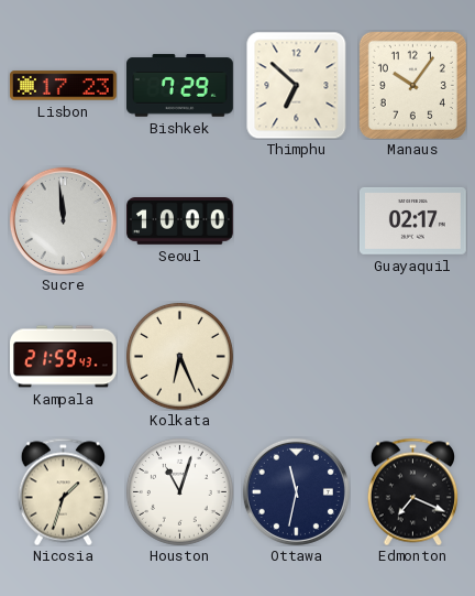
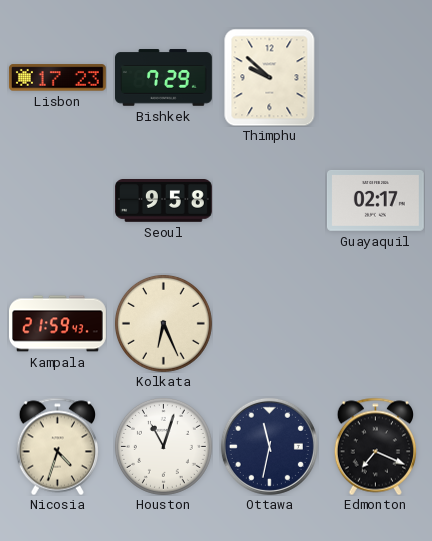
Thimphu: 6:52 -> 9:52 (270, 77)
Manaus: 10:06 -> none (412, 85)
Sucre: 11:59 -> none (63, 220)
Seoul: 10:00 -> 9:58 (164, 201)
Nicosia: 1:33 -> 4:33 (57, 446)
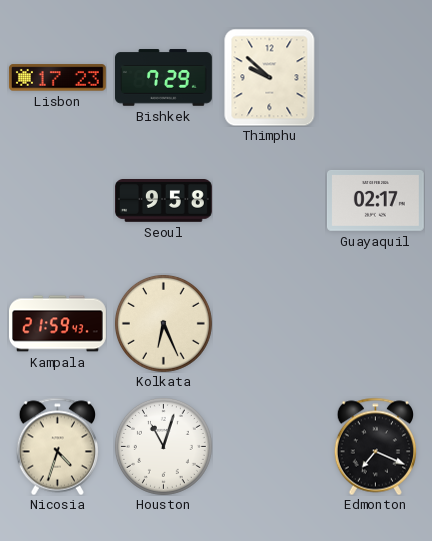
Ottawa: 11:32 -> none (269, 446)
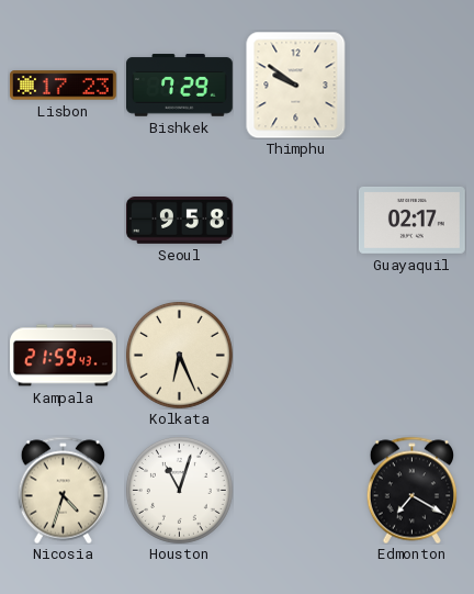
Thimphu: 9:52 -> 9:51 (296, 85)
Edmonton: 7:19 -> 7:20 (411, 490)
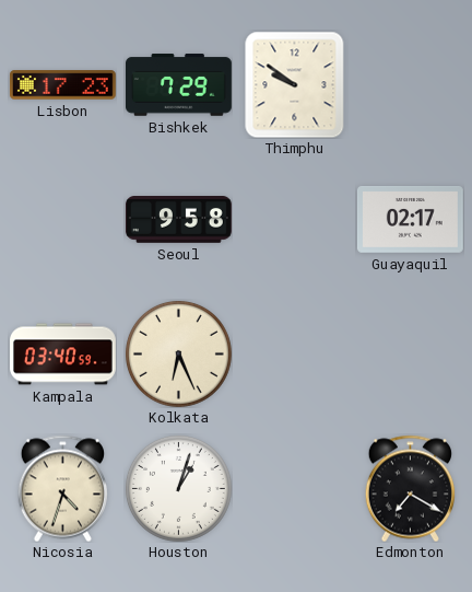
Kampala: 21:59 -> 03:40 (63, 355)
Houston: 11:03 -> 1:03 (178, 488)
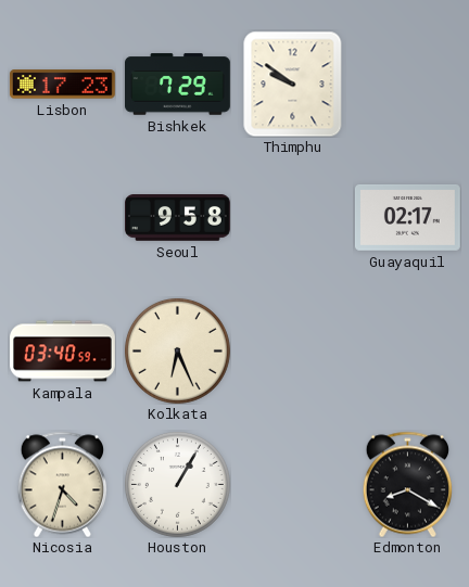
Houston: 1:03 -> 1:05 (177, 484)
Edmonton: 7:20 -> 8:20 (407, 484)
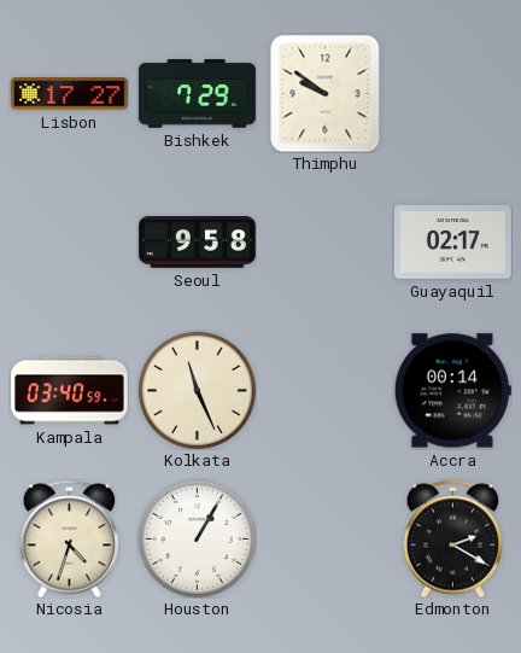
Lisbon: 17:23 -> 17:27 (69, 94)
Kolkata: 6:26 -> 11:26 (197, 390)
Accra: none -> 00:14 (452, 391)
Edmonton: 8:20 -> 2:20 (452, 538)
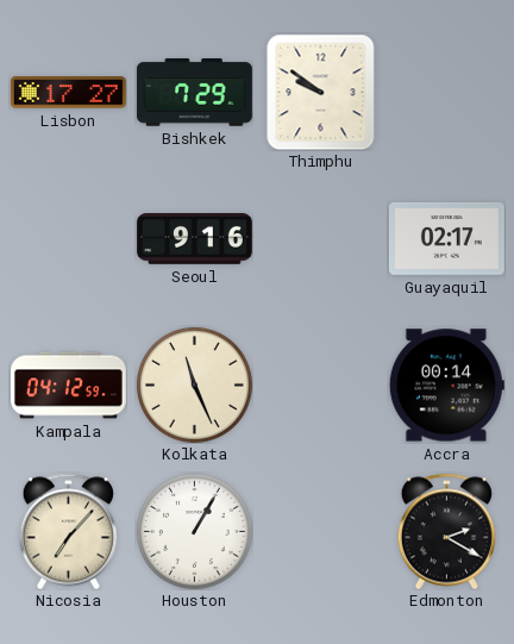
Seoul: 9:58 -> 9:16 (195, 239)
Kampala: 03:40 -> 04:12 (69, 386)
Nicosia: 4:33 -> 7:07 (68, 531)
